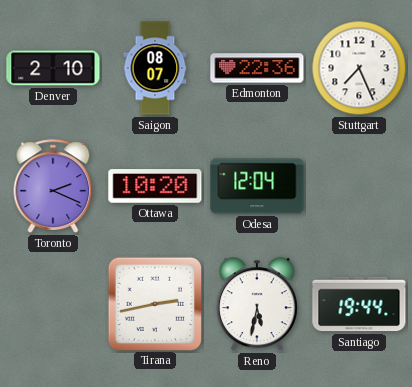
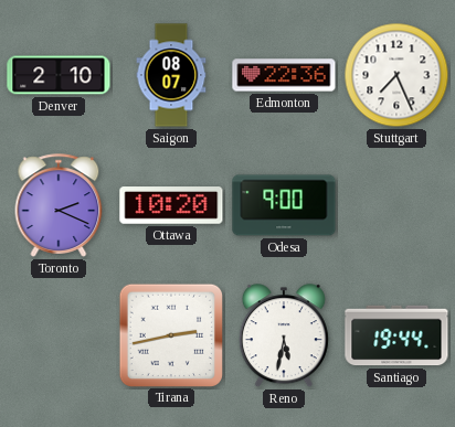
Odesa: 12:04 -> 9:00 (284, 205)
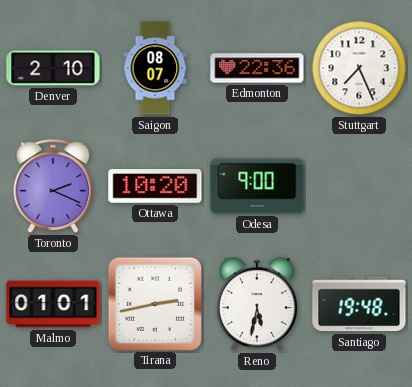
Malmo: none -> 01:01 (53, 304)
Santiago: 19:44 -> 19:48 (359, 304)
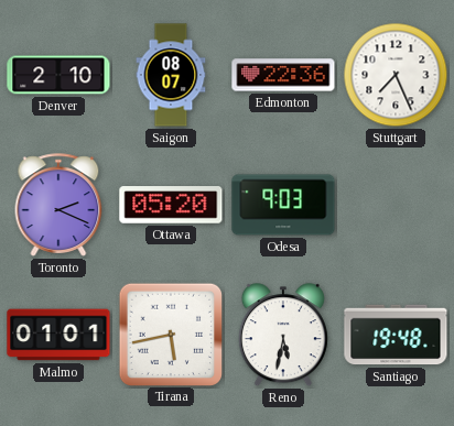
Ottawa: 10:20 -> 05:20 (171, 205)
Odesa: 9:00 -> 9:03 (283, 205)
Tirana: 2:43 -> 5:43 (170, 334)
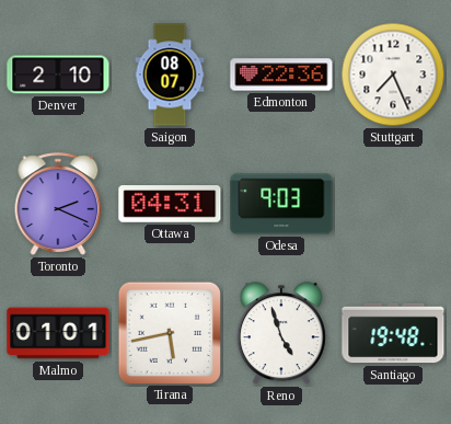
Ottawa: 05:20 -> 04:31 (170, 204)
Reno: 5:32 -> 4:57 (281, 334)
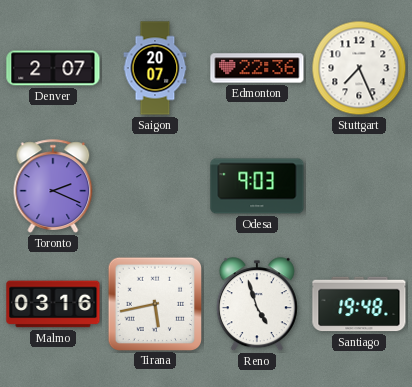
Denver: 2:10 -> 2:07 (53, 68)
Saigon: 08:07 -> 20:07 (155, 68)
Ottawa: 04:31 -> none (170, 204)
Malmo: 01:01 -> 03:16 (53, 304)
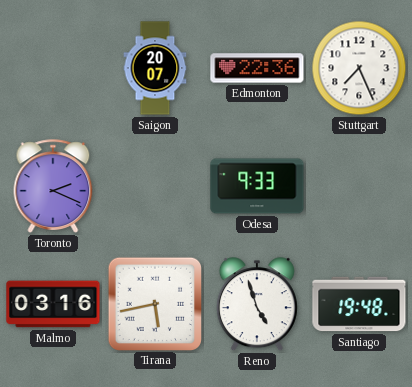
Denver: 2:07 -> none (53, 68)
Odesa: 9:03 -> 9:33 (257, 186)
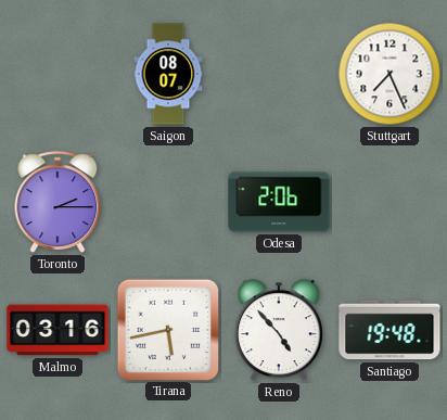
Saigon: 20:07 -> 08:07 (168, 74)
Edmonton: 22:36 -> none (257, 68)
Toronto: 2:19 -> 2:15 (58, 202)
Odesa: 9:33 -> 2:06 (279, 202)
Reno: 4:57 -> 4:53 (279, 331)
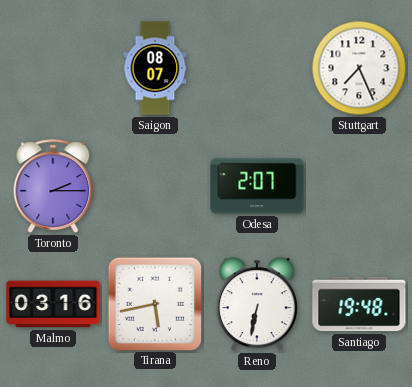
Odesa: 2:06 -> 2:07 (257, 186)
Reno: 4:53 -> 6:32 (257, 305)
